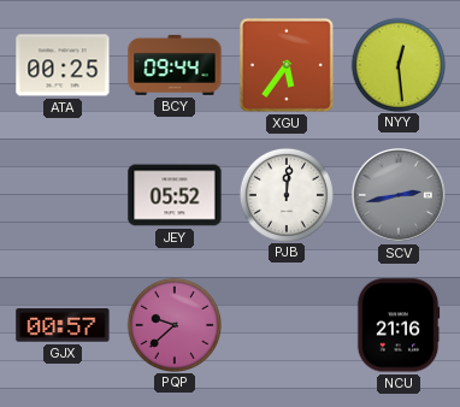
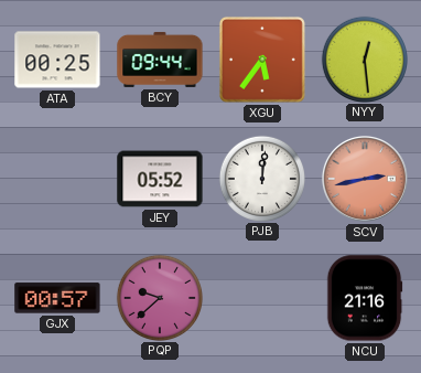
SCV dial: grey -> salmon (365, 179)
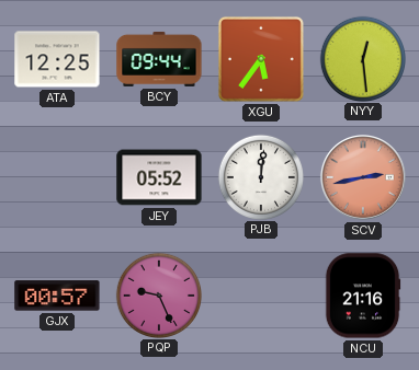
ATA: 00:25 -> 12:25 (57, 59)
PQP: 9:38 -> 9:26 (158, 294)
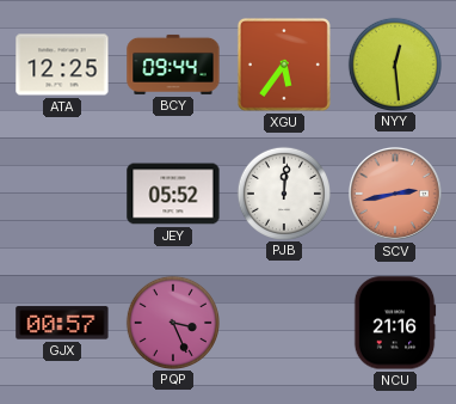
PQP: 9:26 -> 3:26 (172, 322)
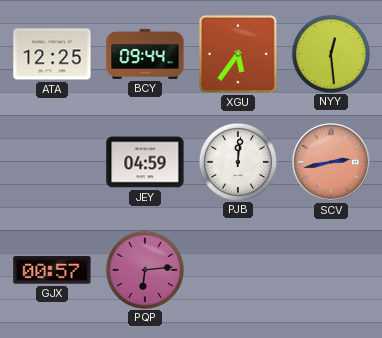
JEY: 05:52 -> 04:59 (145, 162)
PQP: 3:26 -> 6:14 (144, 269)
NCU: 21:16 -> none (395, 323)
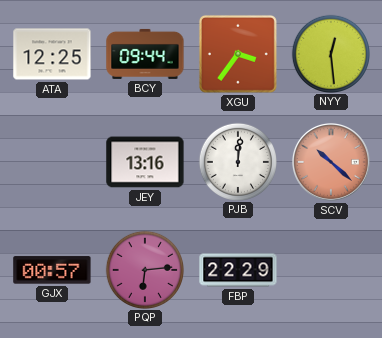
XGU: 5:36 -> 3:36 (238, 54)
JEY: 04:59 -> 13:16 (145, 162)
SCV: 2:43 -> 10:22 (331, 162)
FBP: none -> 22:29 (238, 270)
